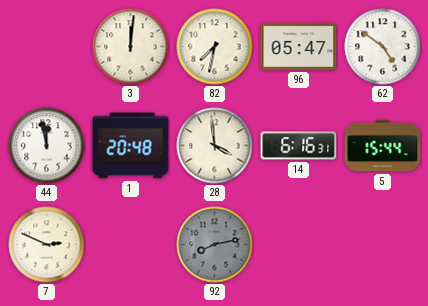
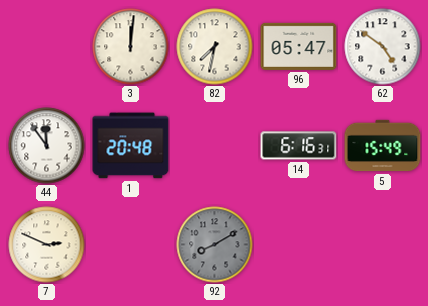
44: 11:58 -> 11:54 (47, 146)
28: 3:59 -> none (215, 146)
5: 15:44 -> 15:49 (383, 146)
92: 8:13 -> 8:10 (215, 245)
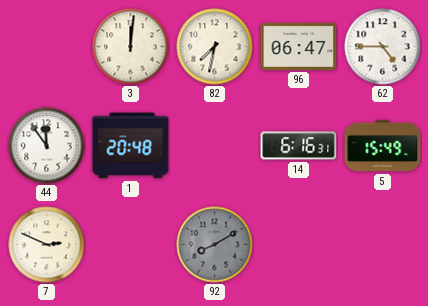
96: 05:47 -> 06:47 (299, 46)
62: 4:51 -> 4:45 (383, 47)
